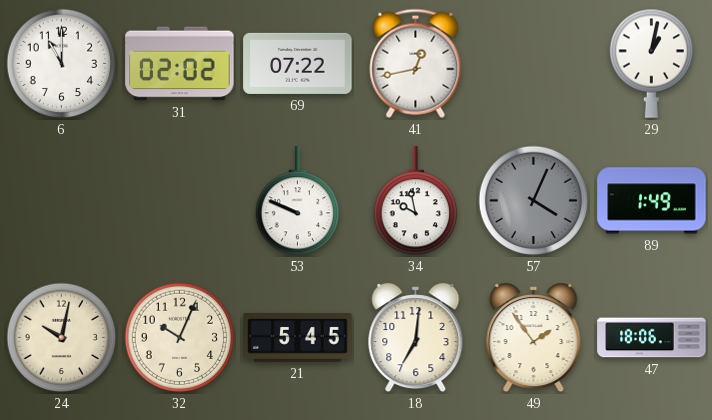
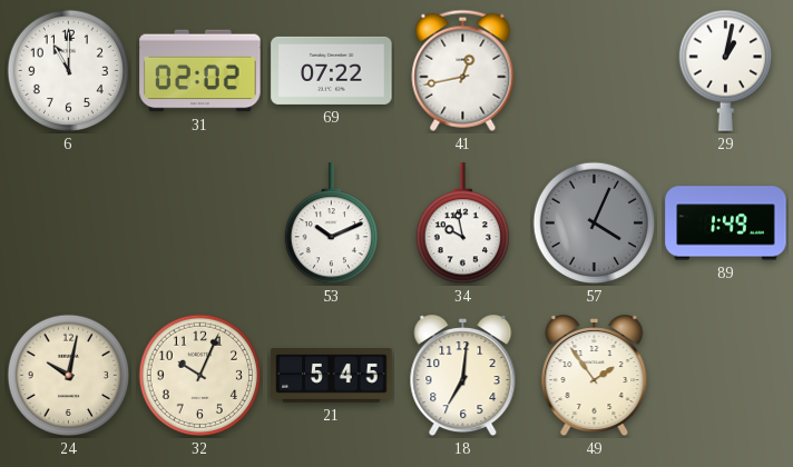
53: 9:49 -> 10:11 (331, 223)
47: 18:06 -> none (652, 338)
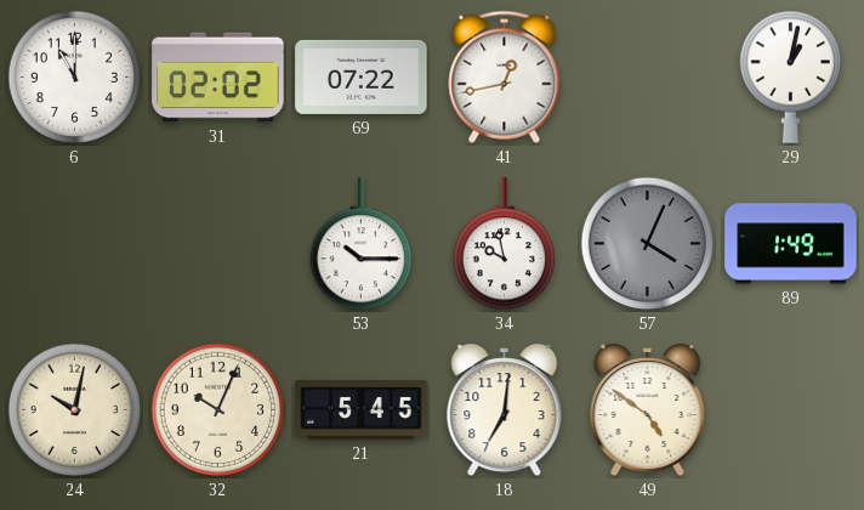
53: 10:11 -> 10:15 (360, 244)
49: 1:54 -> 4:51 (648, 412)
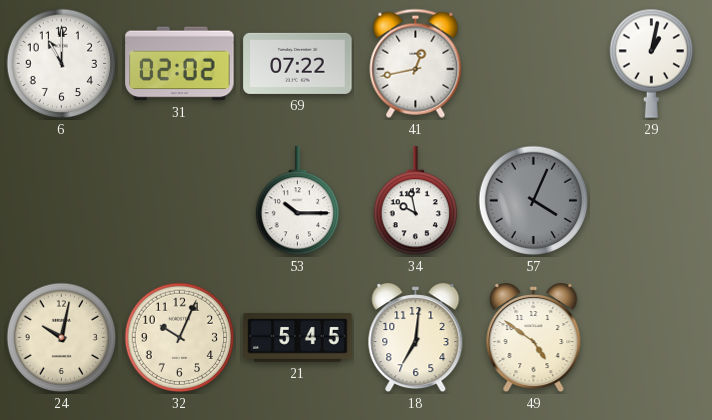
89: 1:49 -> none (791, 244)
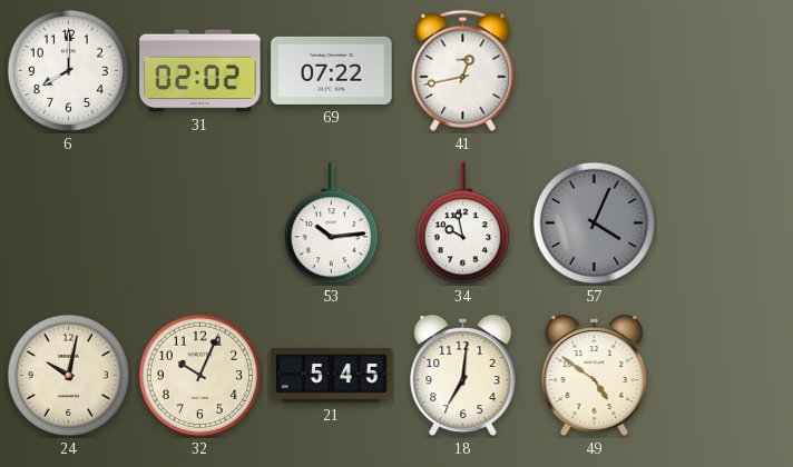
6: 11:00 -> 8:00 (69, 71)
29: 1:02 -> none (651, 63)
53: 10:15 -> 10:14 (331, 223)
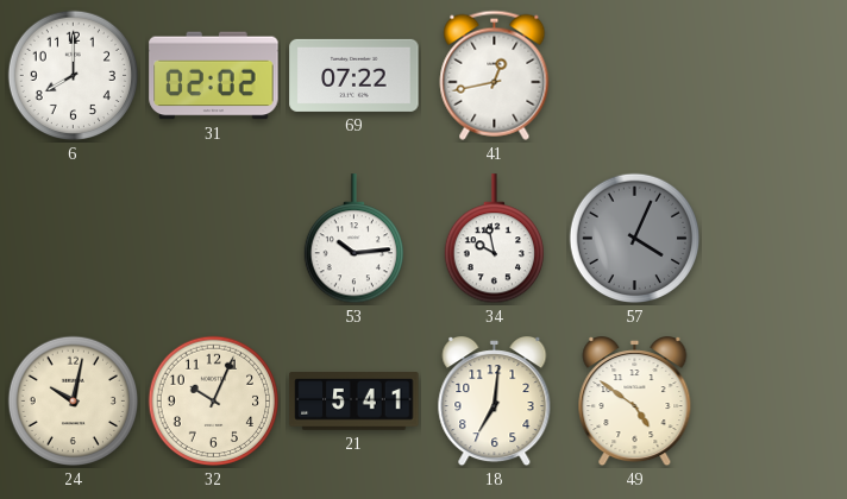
21: 5:45 -> 5:41 (355, 402)
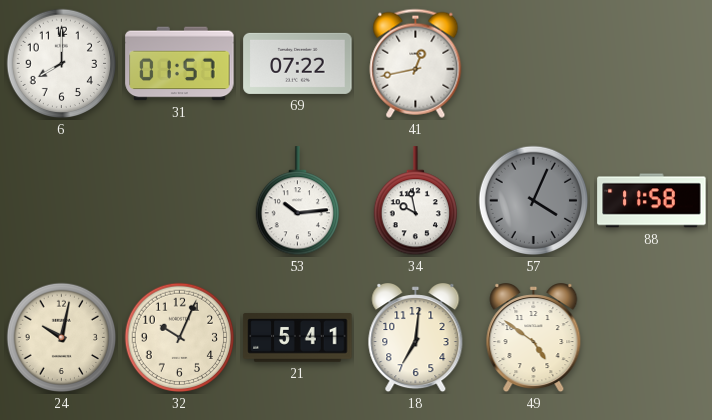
31: 02:02 -> 01:57 (180, 64)
88: none -> 11:58 (652, 201)
